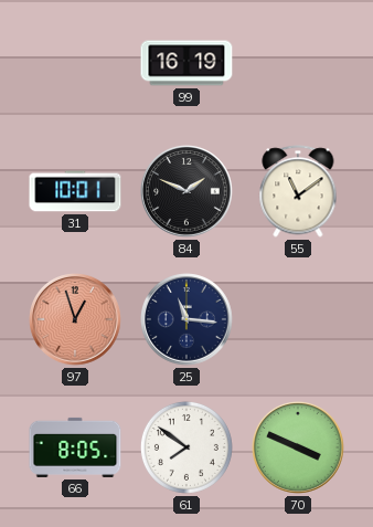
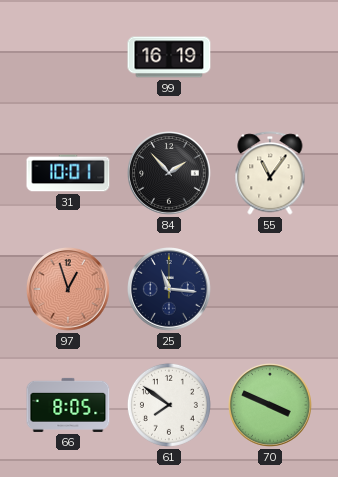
84: 1:49 -> 1:53 (170, 174)
55: 11:09 -> 11:06 (270, 173)
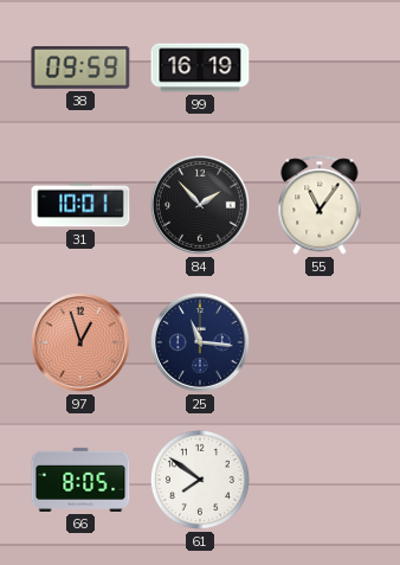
38: none -> 09:59 (80, 69)
70: 3:49 -> none (271, 406)
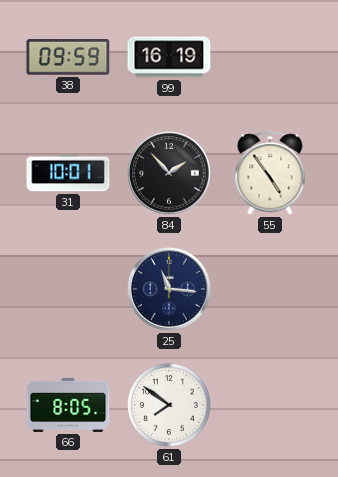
55: 11:06 -> 4:54 (270, 173)
97: 12:57 -> none (82, 344)
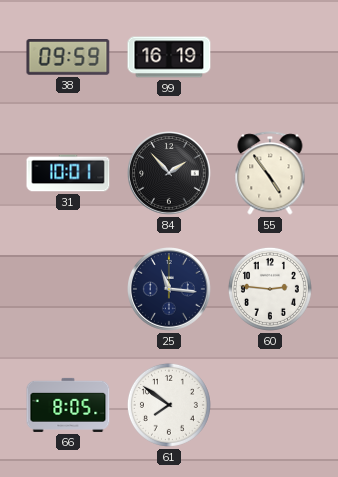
60: none -> 2:46 (270, 289)
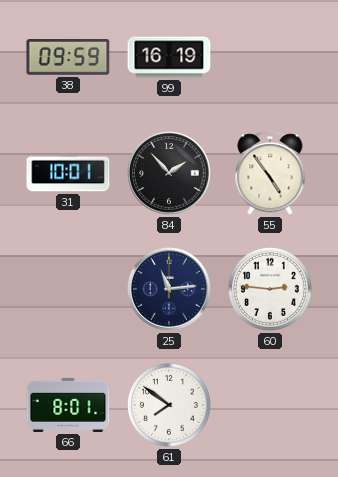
25: 11:16 -> 11:14 (170, 290)
66: 8:05 -> 8:01 (68, 405)
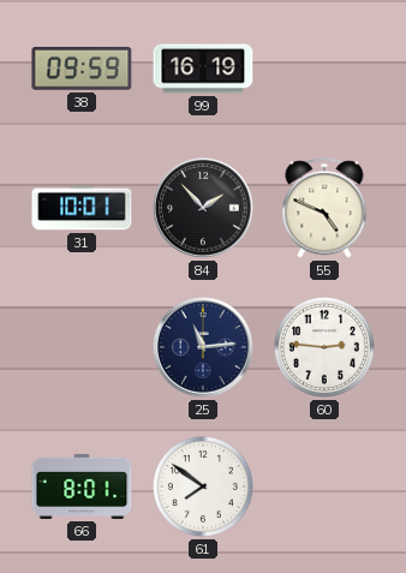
55: 4:54 -> 4:49 (324, 208)
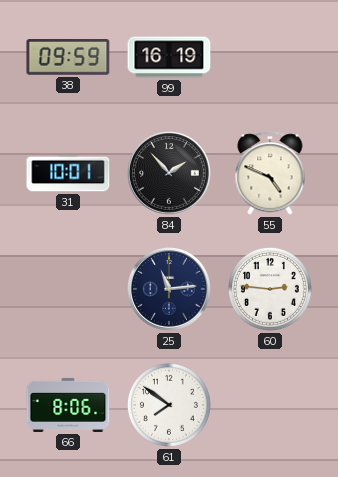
66: 8:01 -> 8:06 (68, 405)
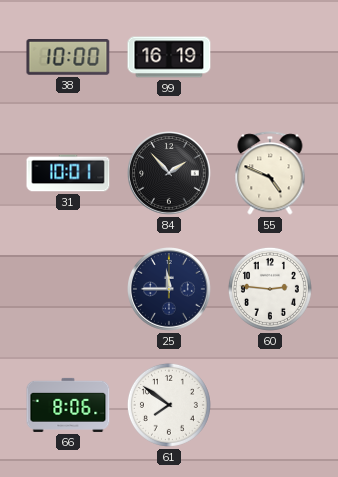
38: 09:59 -> 10:00 (68, 58)
25: 11:14 -> 11:45 (170, 290)
